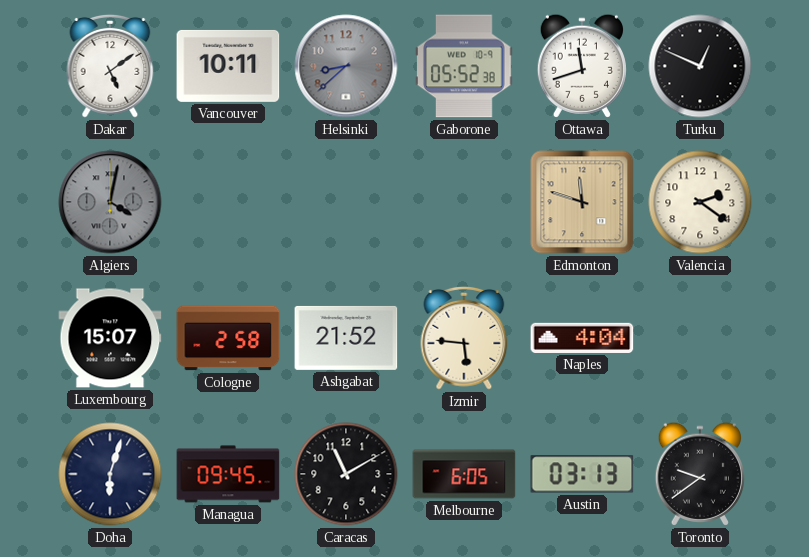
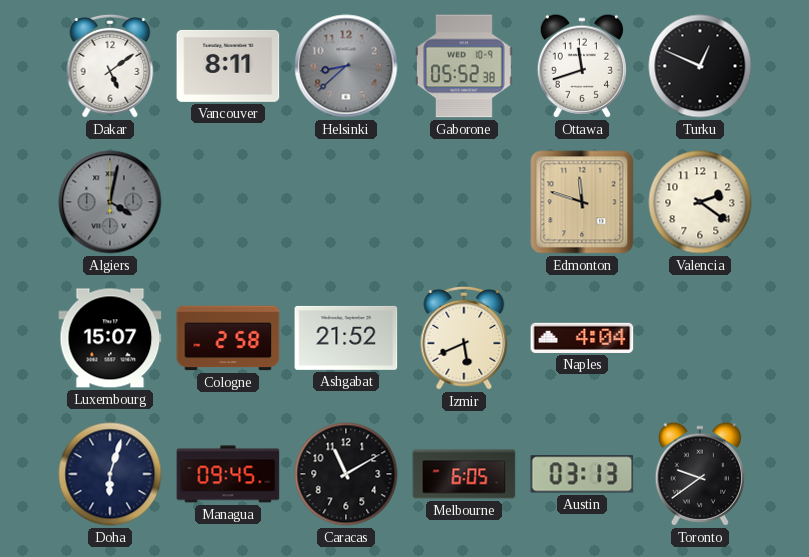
Vancouver: 10:11 -> 8:11 (228, 66)
Izmir: 5:46 -> 5:41 (464, 338)
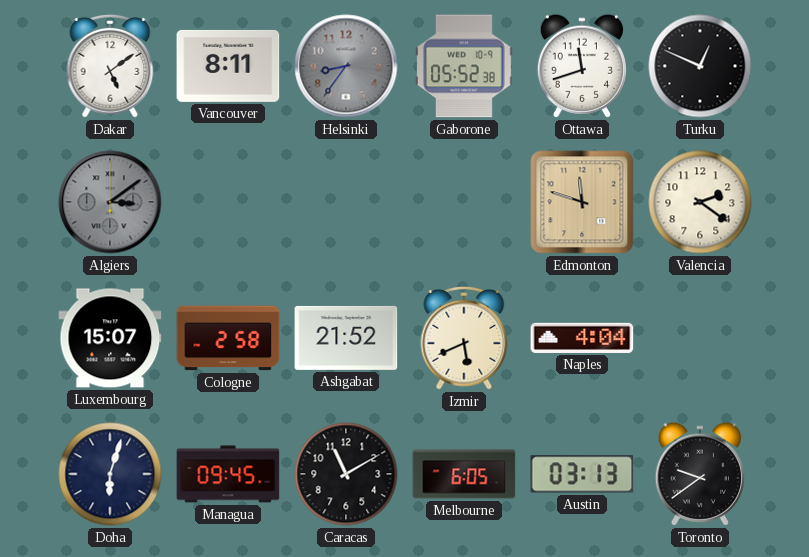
Helsinki: 8:38 -> 8:36 (346, 66)
Algiers: 4:02 -> 3:09 (110, 202)
